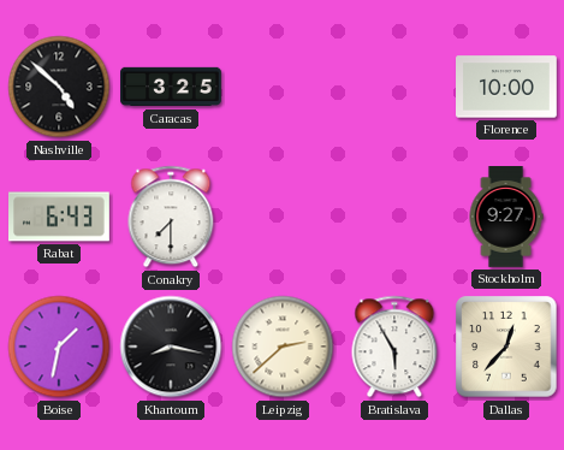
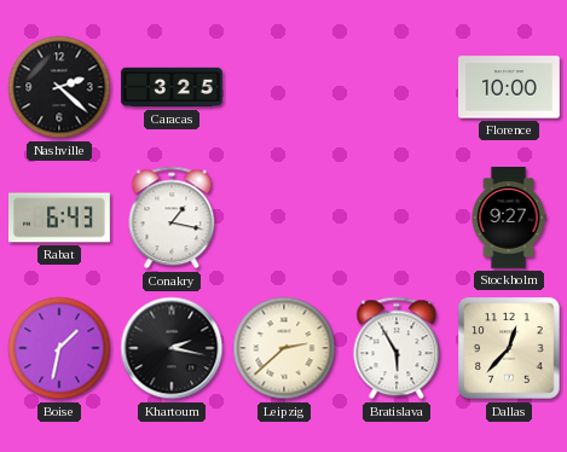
Nashville: 4:52 -> 2:22 (59, 87)
Conakry: 7:30 -> 1:17 (172, 218)
Khartoum: 8:17 -> 2:17 (172, 348)
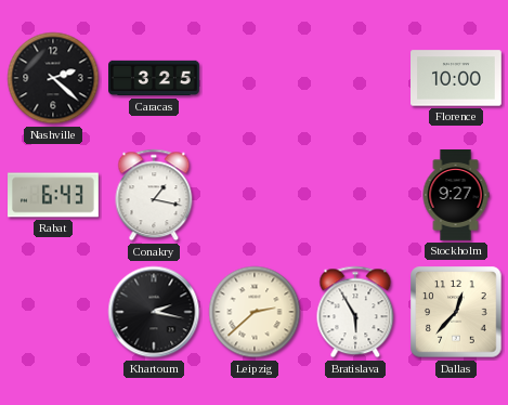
Boise: 1:32 -> none (59, 348)
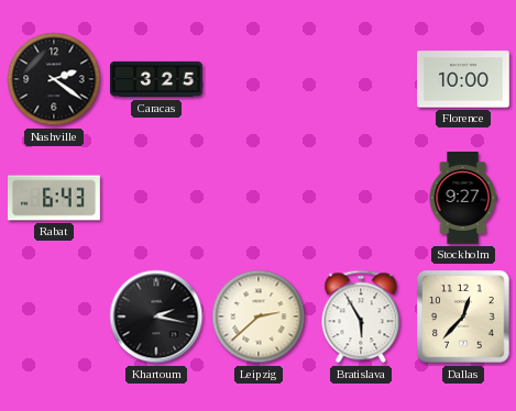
Nashville: 2:22 -> 2:21 (54, 79)
Conakry: 1:17 -> none (154, 195)
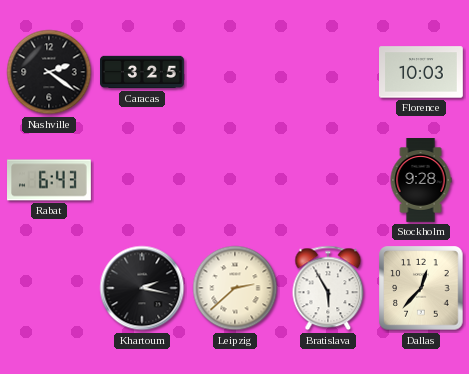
Florence: 10:00 -> 10:03 (422, 72)
Stockholm: 9:27 -> 9:28 (421, 181)
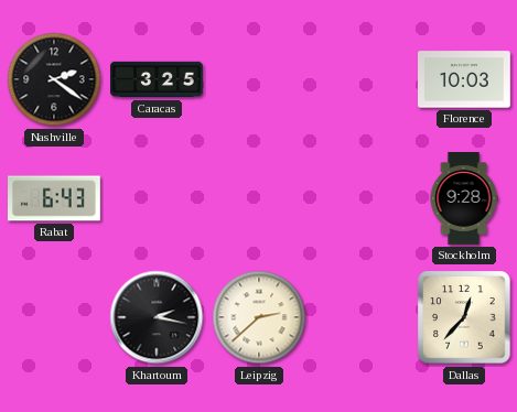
Bratislava: 5:55 -> none (328, 288)
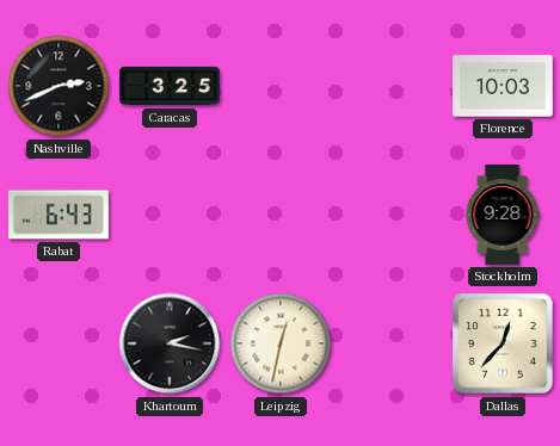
Nashville: 2:21 -> 2:41 (59, 86)
Leipzig: 2:38 -> 12:32 (281, 343)
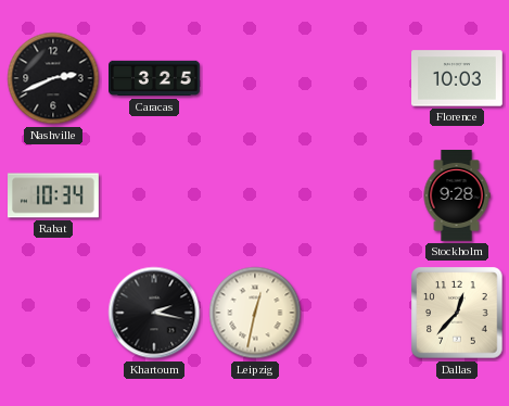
Rabat: 6:43 -> 10:34 (54, 195)
